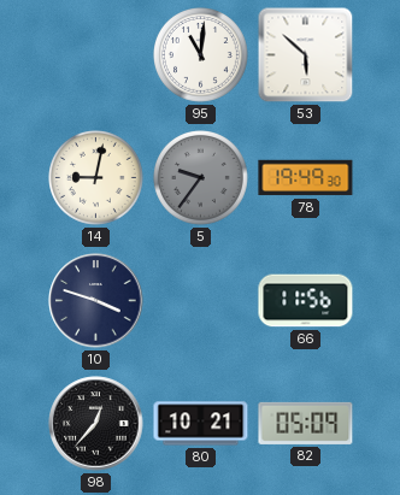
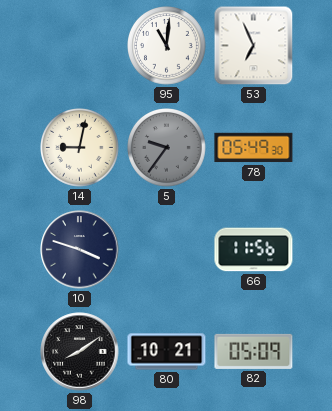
53: 5:52 -> 6:56 (254, 46)
78: 19:49 -> 05:49 (254, 148)
98: 12:37 -> 8:09 (80, 352)
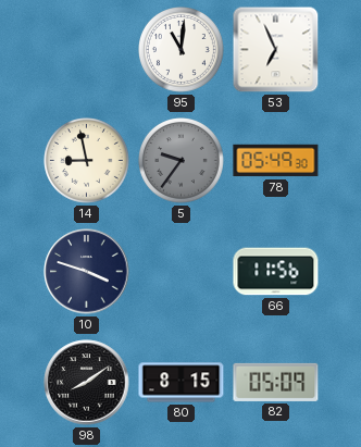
14: 9:02 -> 8:58 (87, 161)
80: 10:21 -> 8:15 (182, 383)
